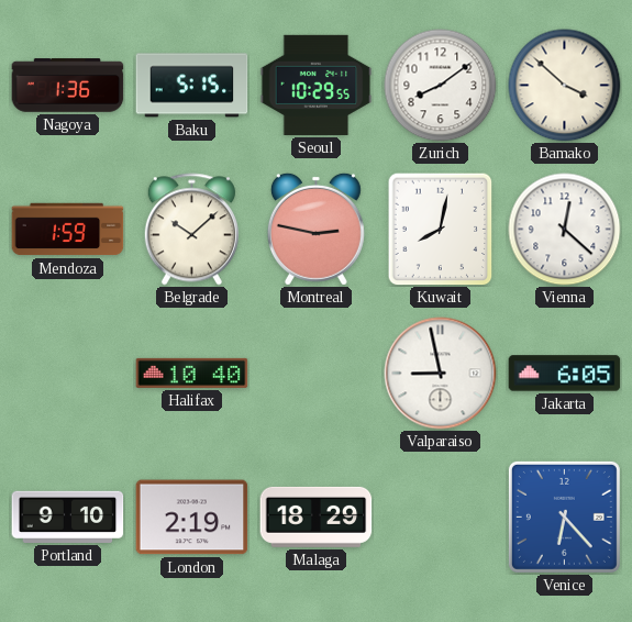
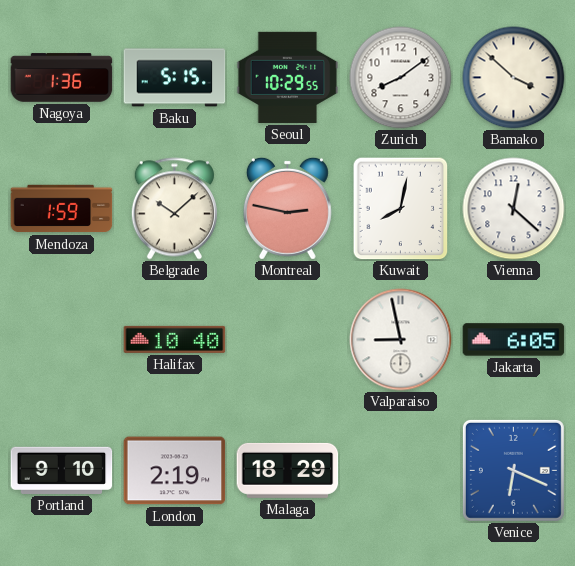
Venice: 6:23 -> 6:19 (513, 470)
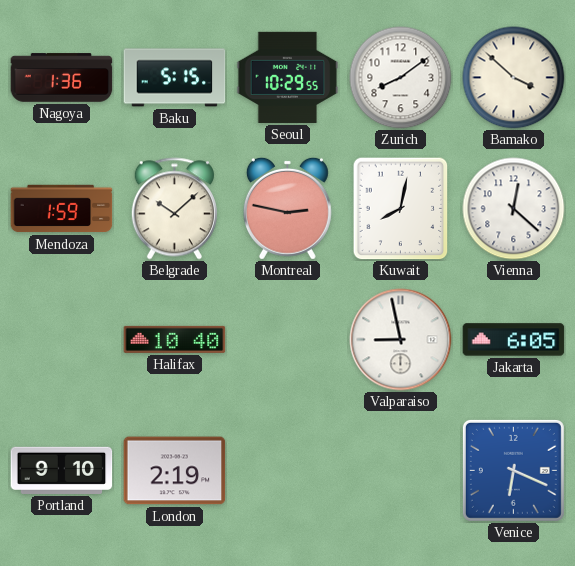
Malaga: 18:29 -> none (288, 470)
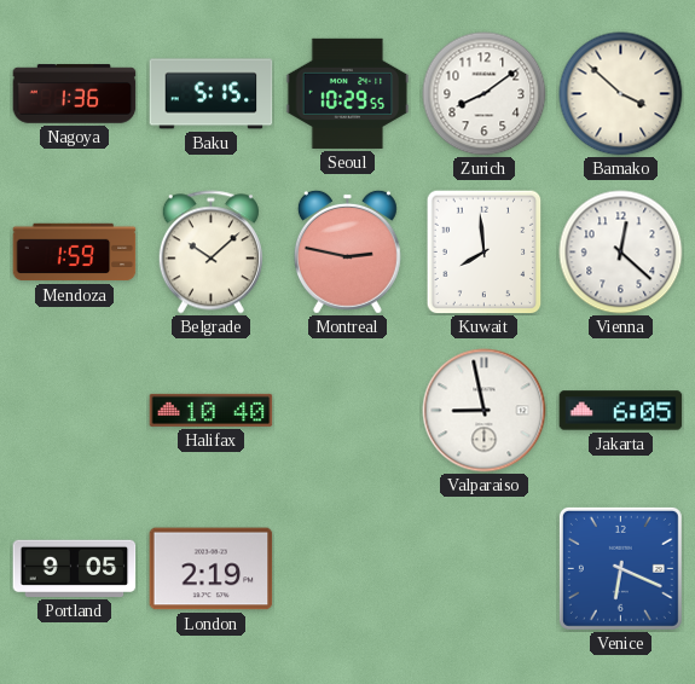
Kuwait: 8:02 -> 7:59 (485, 251)
Portland: 9:10 -> 9:05 (75, 568)
